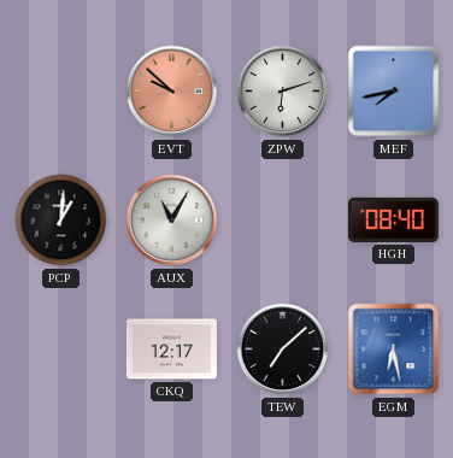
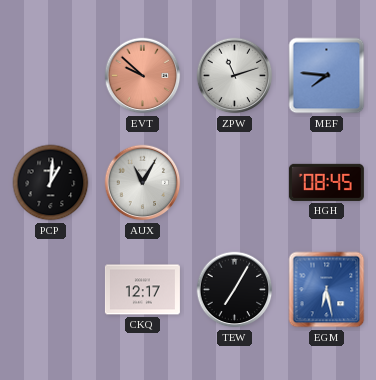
ZPW: 6:12 -> 11:12 (235, 76)
MEF: 7:43 -> 7:46 (327, 76)
HGH: 08:40 -> 08:45 (326, 182)
TEW: 7:08 -> 7:05 (235, 290)
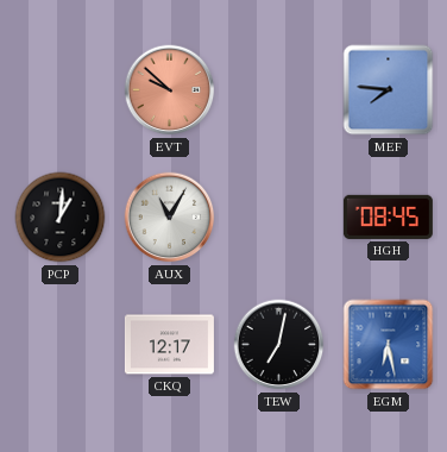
ZPW: 11:12 -> none (235, 76)
TEW: 7:05 -> 7:02 (279, 345)
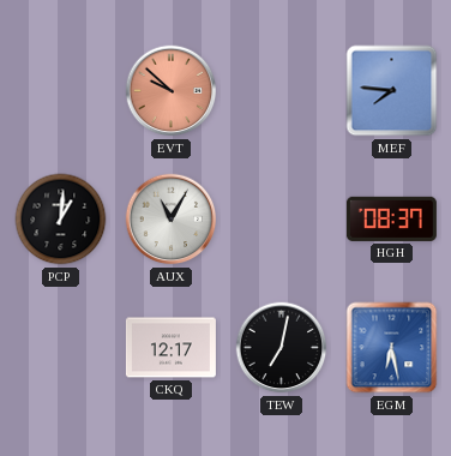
HGH: 08:45 -> 08:37 (391, 218)
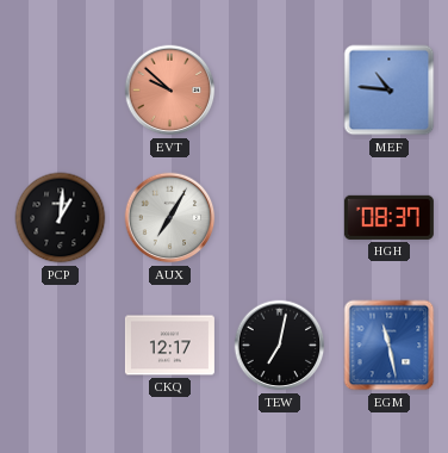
MEF: 7:46 -> 10:46 (390, 91)
AUX: 11:05 -> 7:05 (170, 218)
EGM: 6:28 -> 11:28 (390, 346)
